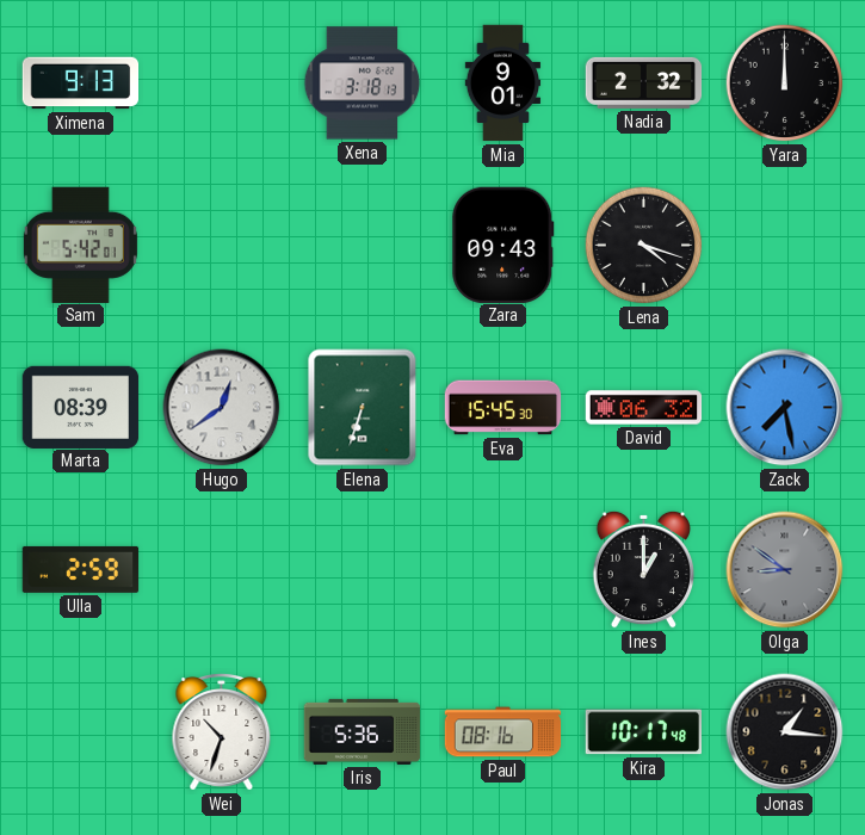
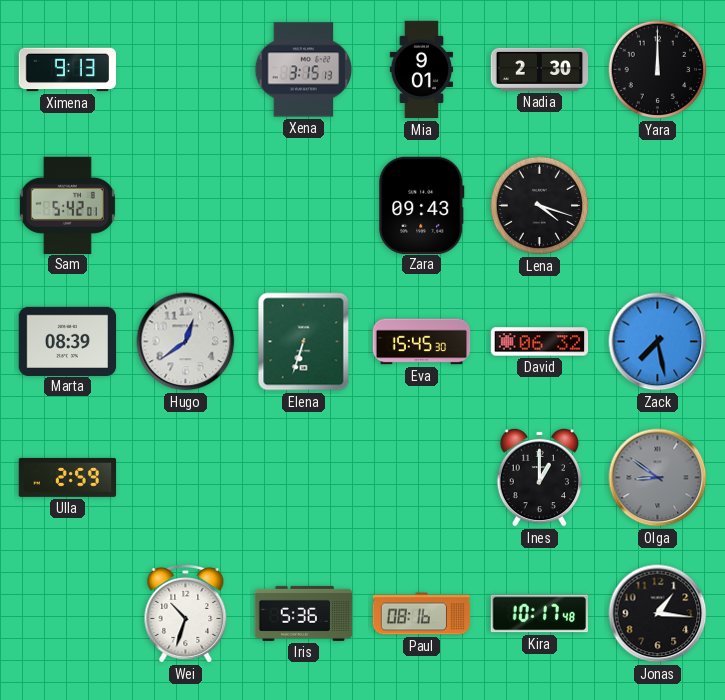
Xena: 3:18 -> 3:15 (304, 70)
Nadia: 2:32 -> 2:30 (540, 69)
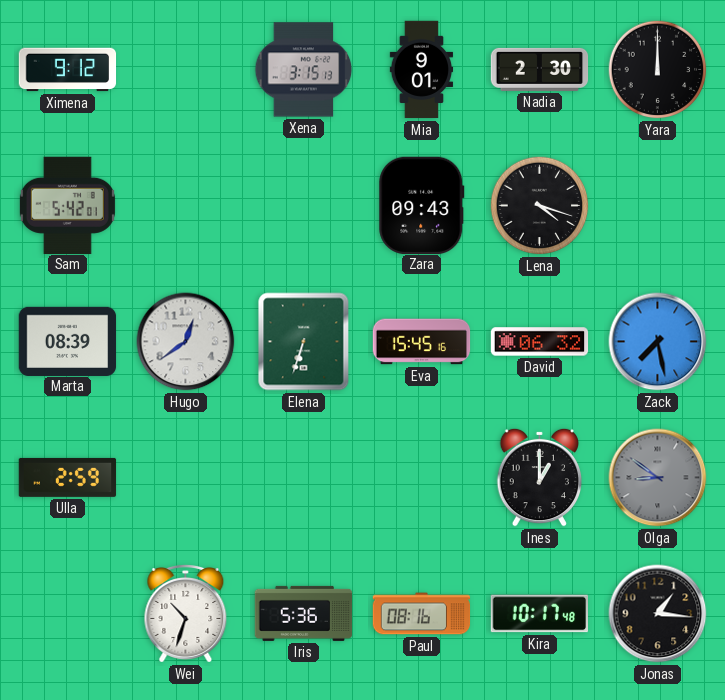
Ximena: 9:13 -> 9:12 (68, 70)
Eva: 15:45:30 -> 15:45:16 (422, 342)
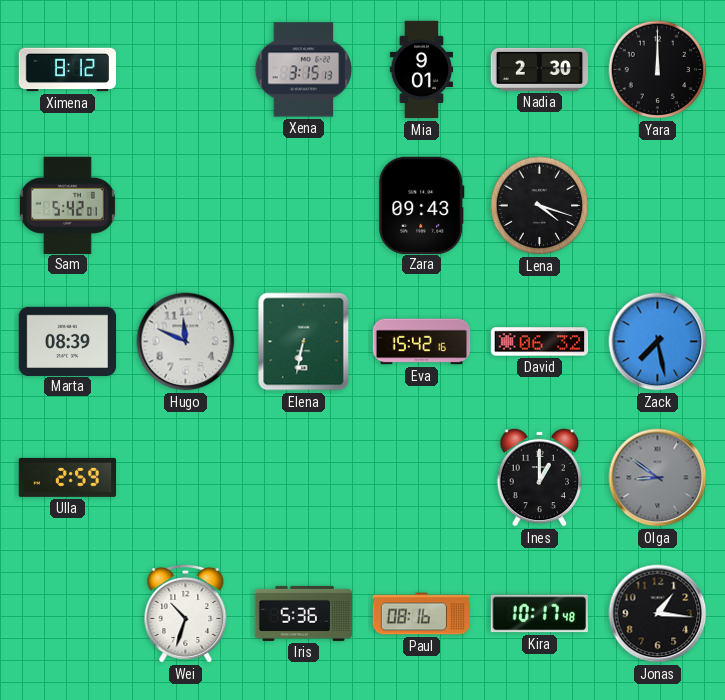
Ximena: 9:12 -> 8:12 (68, 70)
Hugo: 12:39 -> 11:49 (186, 342)
Elena: 6:33 -> 6:32 (304, 342)
Eva: 15:45 -> 15:42 (422, 342)
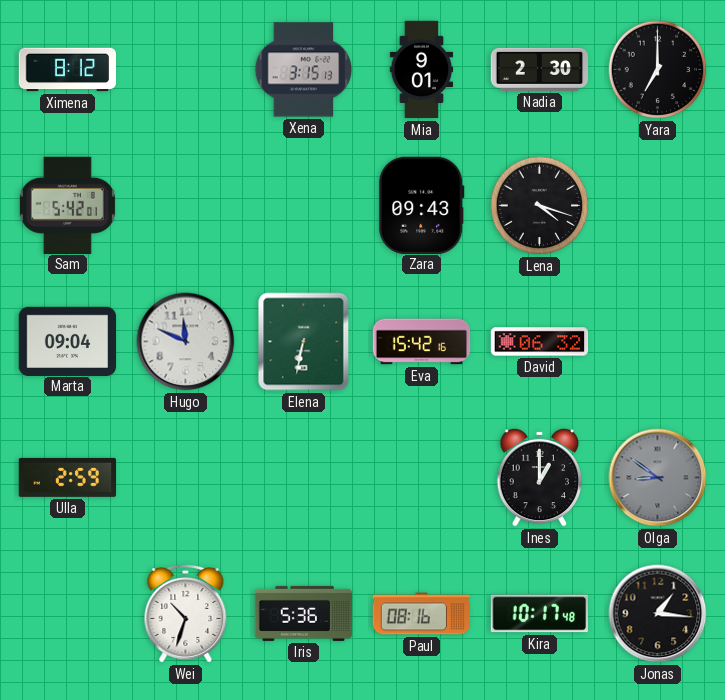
Yara: 12:00 -> 7:00 (658, 70)
Marta: 08:39 -> 09:04 (68, 341)
Zack: 7:28 -> none (658, 342)
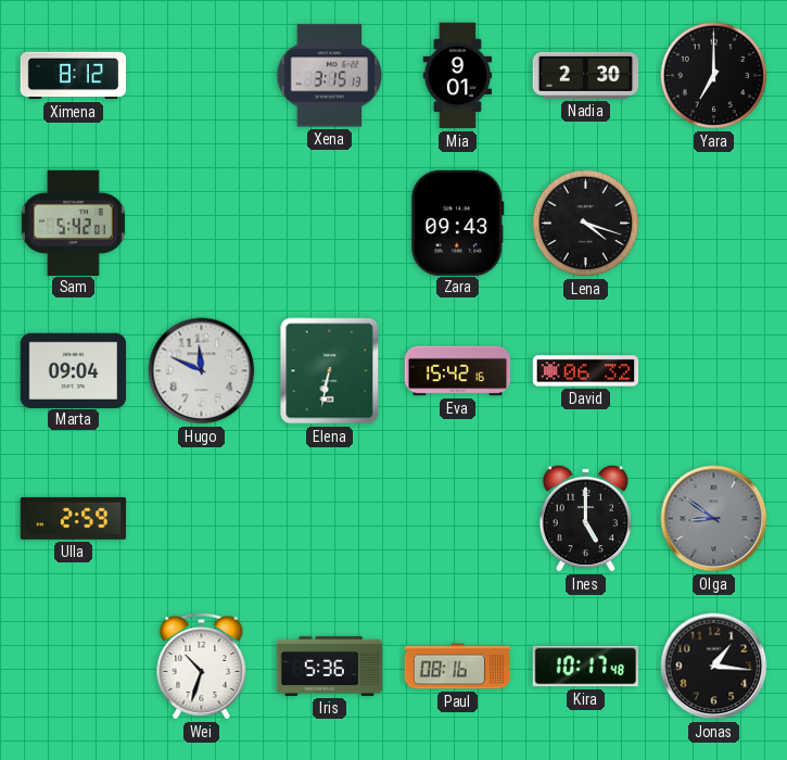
Ines: 1:00 -> 5:00 (585, 518)
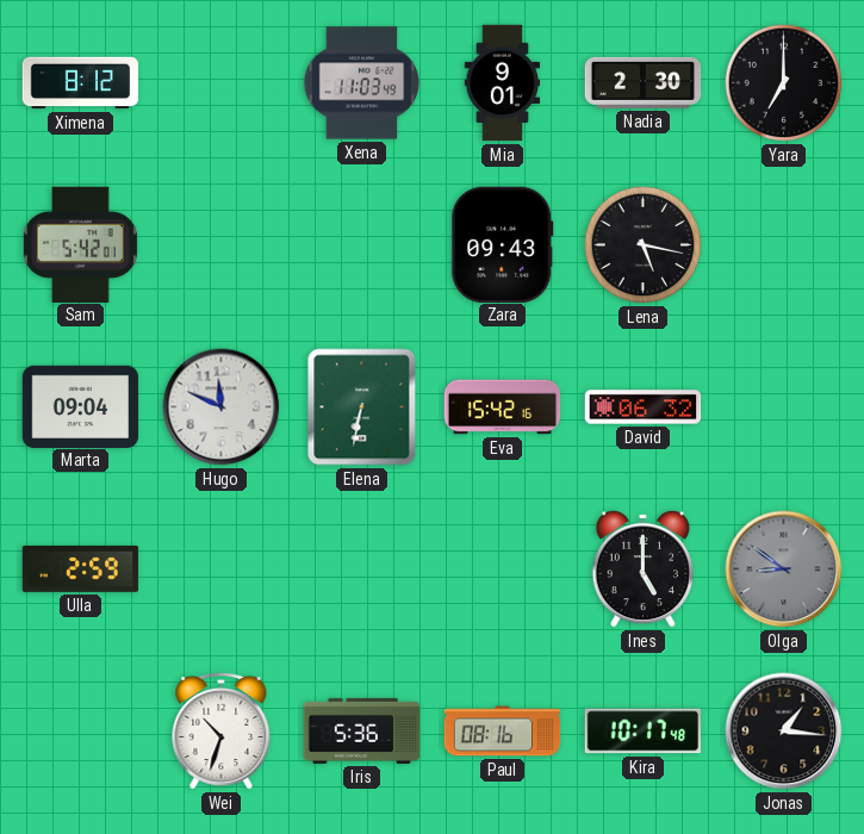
Xena: 3:15 -> 11:03 (362, 83)
Lena: 4:18 -> 5:17 (644, 245)
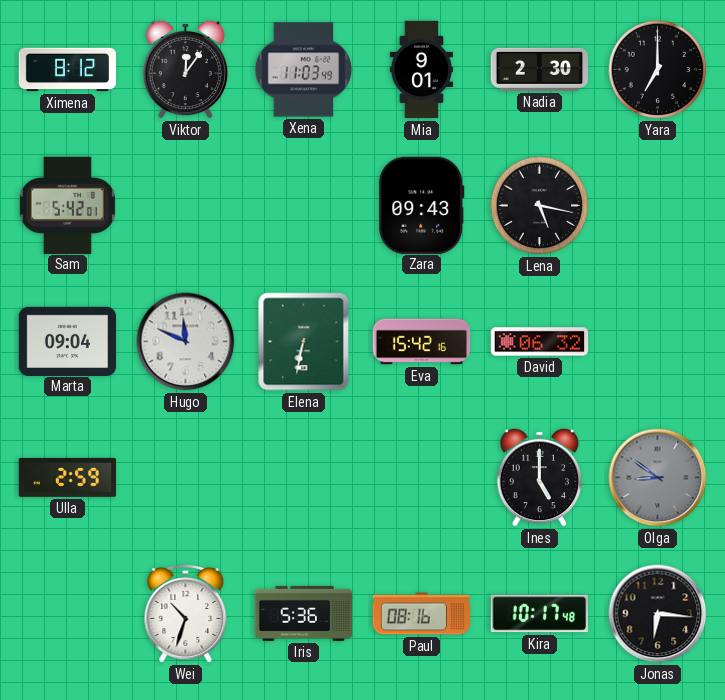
Viktor: none -> 12:06 (185, 69)
Jonas: 1:16 -> 6:16 (658, 614)
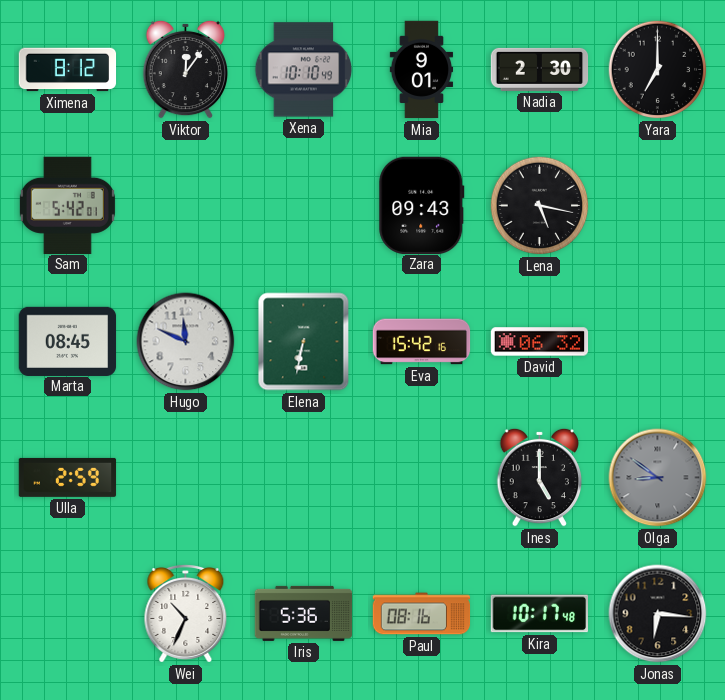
Xena: 11:03 -> 10:10 (304, 70)
Marta: 09:04 -> 08:45 (68, 341)
Wei: 10:33 -> 10:34 (186, 614)
